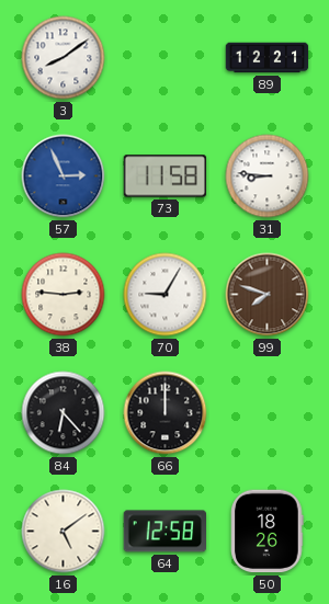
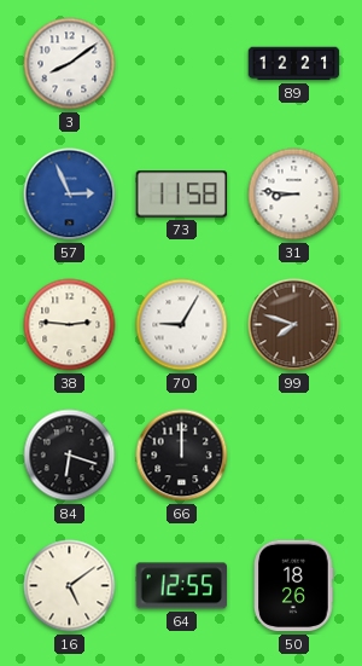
84: 6:23 -> 6:18 (70, 456)
64: 12:58 -> 12:55 (181, 586)
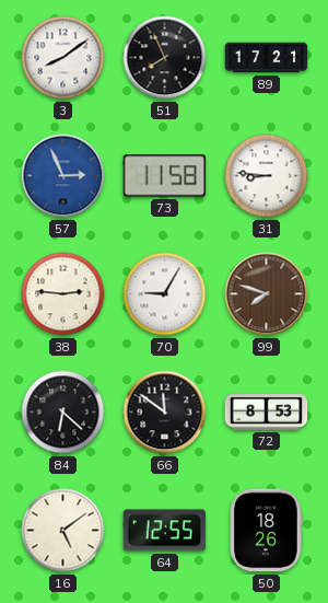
51: none -> 7:56 (165, 58)
89: 12:21 -> 17:21 (267, 58)
84: 6:18 -> 6:22 (63, 413)
66: 12:00 -> 11:51 (165, 413)
72: none -> 8:53 (267, 413)
